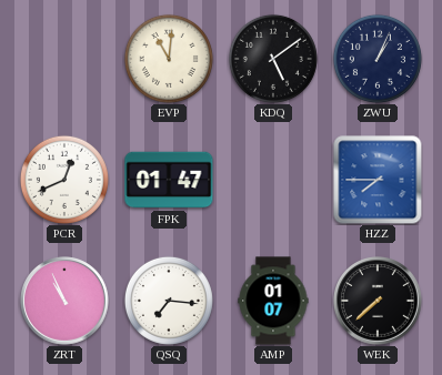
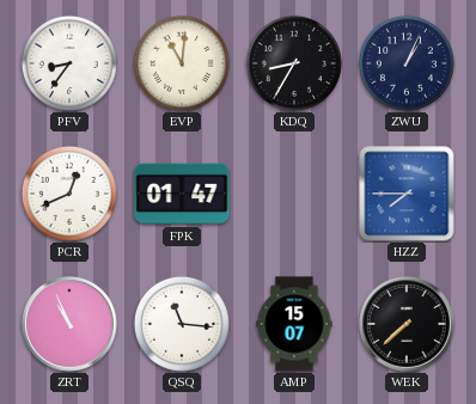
PFV: none -> 8:36 (69, 63)
KDQ: 5:09 -> 8:35 (294, 63)
QSQ: 7:16 -> 11:16 (182, 324)
AMP: 01:07 -> 15:07 (294, 324)
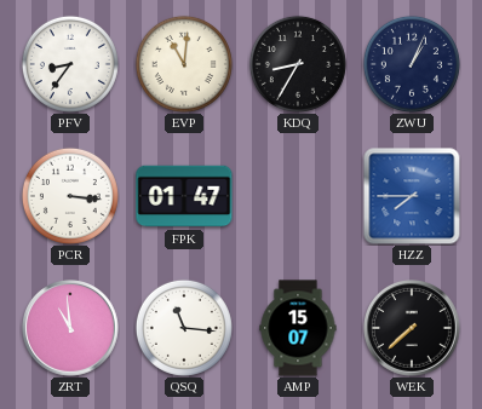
PCR: 12:41 -> 3:16 (70, 196)
ZRT: 10:56 -> 10:59 (71, 329)
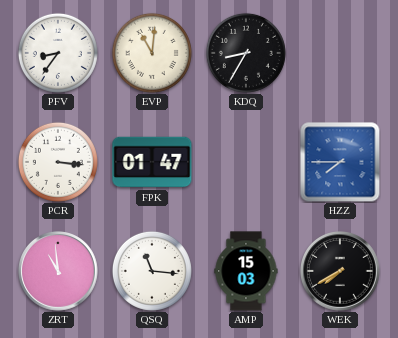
ZWU: 1:04 -> none (412, 64)
AMP: 15:07 -> 15:03 (246, 271)
WEK: 7:38 -> 7:40 (341, 272)
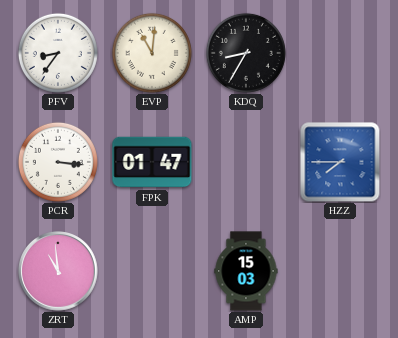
QSQ: 11:16 -> none (152, 271)
WEK: 7:40 -> none (341, 272)
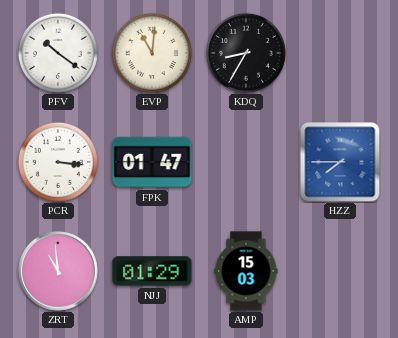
PFV: 8:36 -> 10:21 (58, 53)
NJJ: none -> 01:29 (152, 271)
